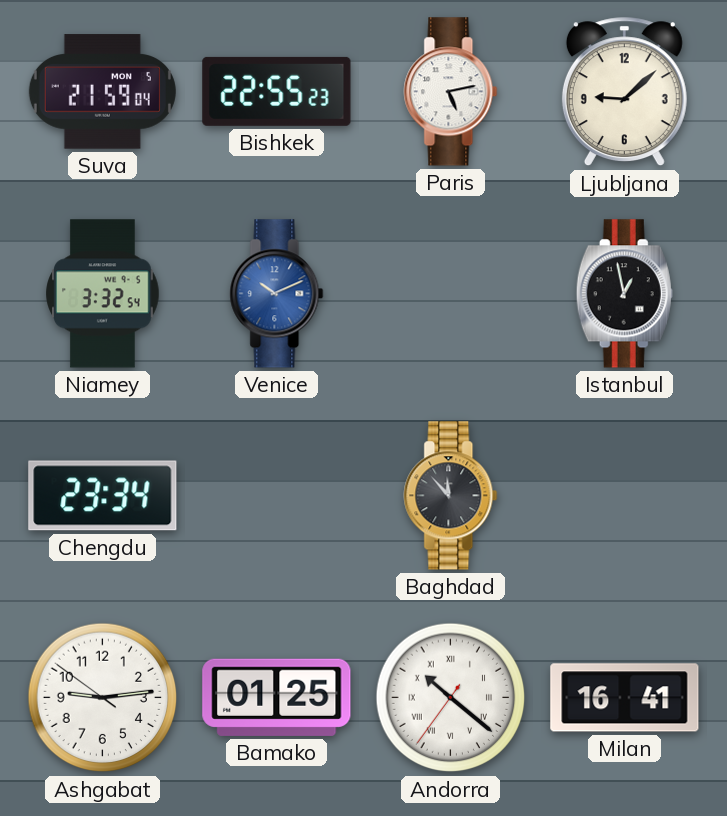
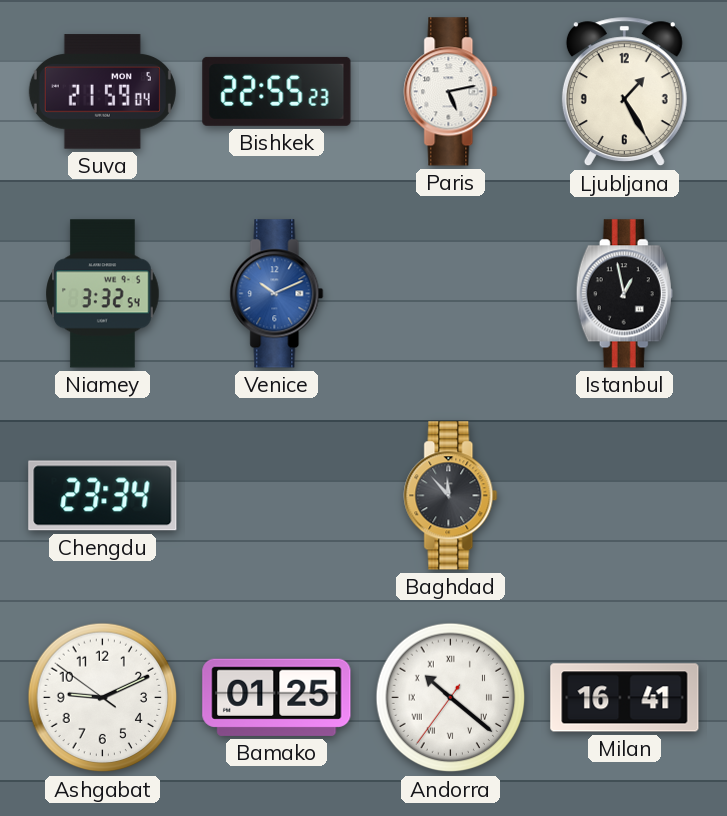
Ljubljana: 9:08 -> 1:25 (624, 92)
Ashgabat: 9:13 -> 9:10 (103, 698)
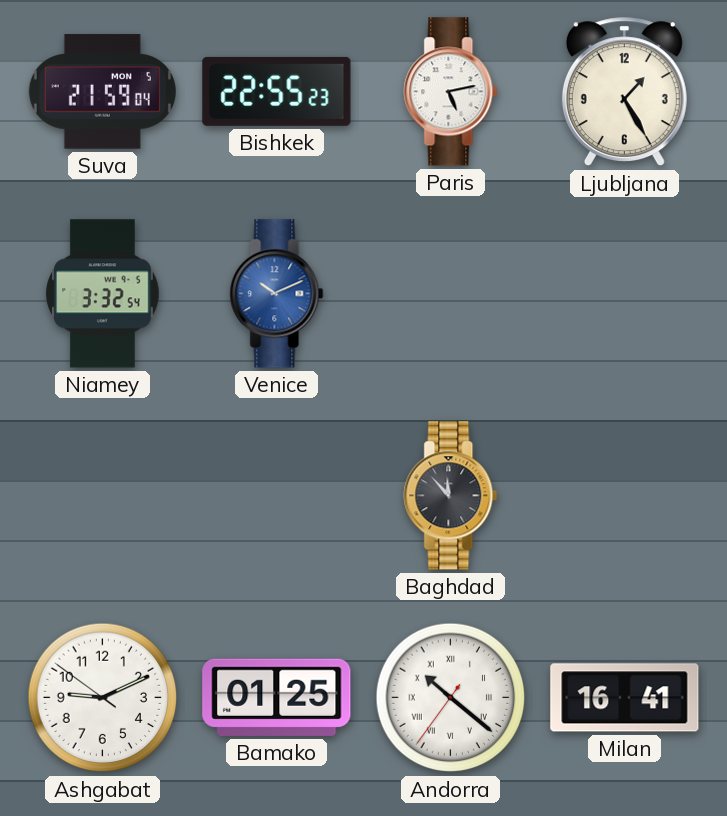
Istanbul: 12:58 -> none (624, 294)
Chengdu: 23:34 -> none (103, 496)
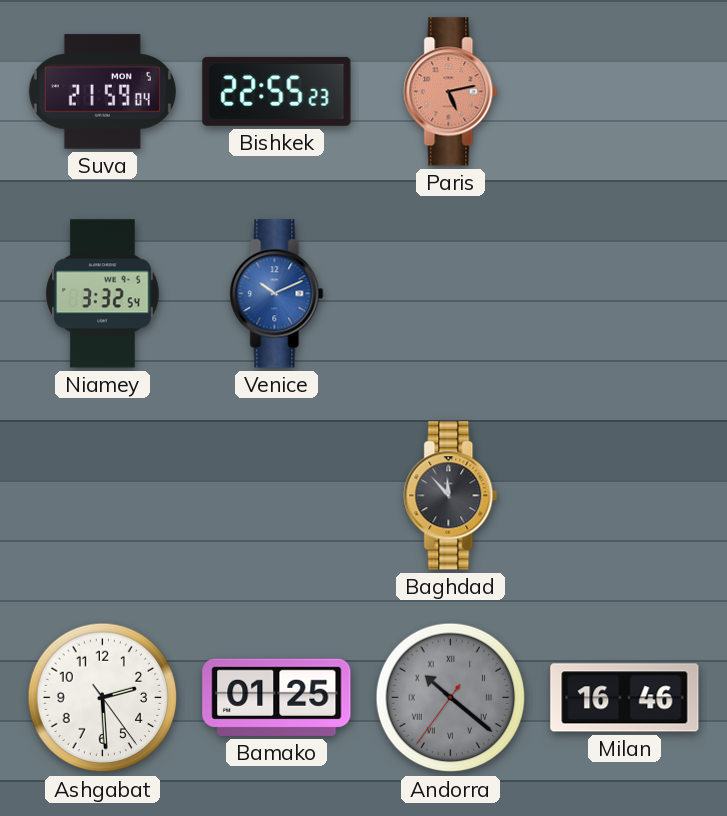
Paris dial: white -> salmon (451, 92)
Ljubljana: 1:25 -> none (624, 92)
Ashgabat: 9:10 -> 2:29 (103, 698)
Andorra dial: white -> grey (451, 698)
Milan: 16:41 -> 16:46 (625, 698)
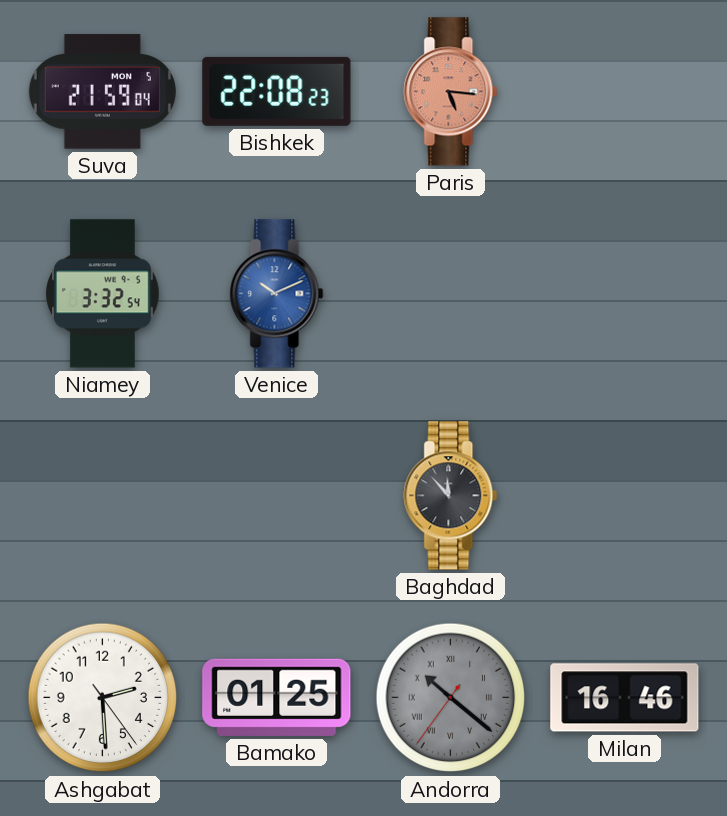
Bishkek: 22:55 -> 22:08 (277, 91)
Paris: 5:13 -> 5:16 (451, 92)
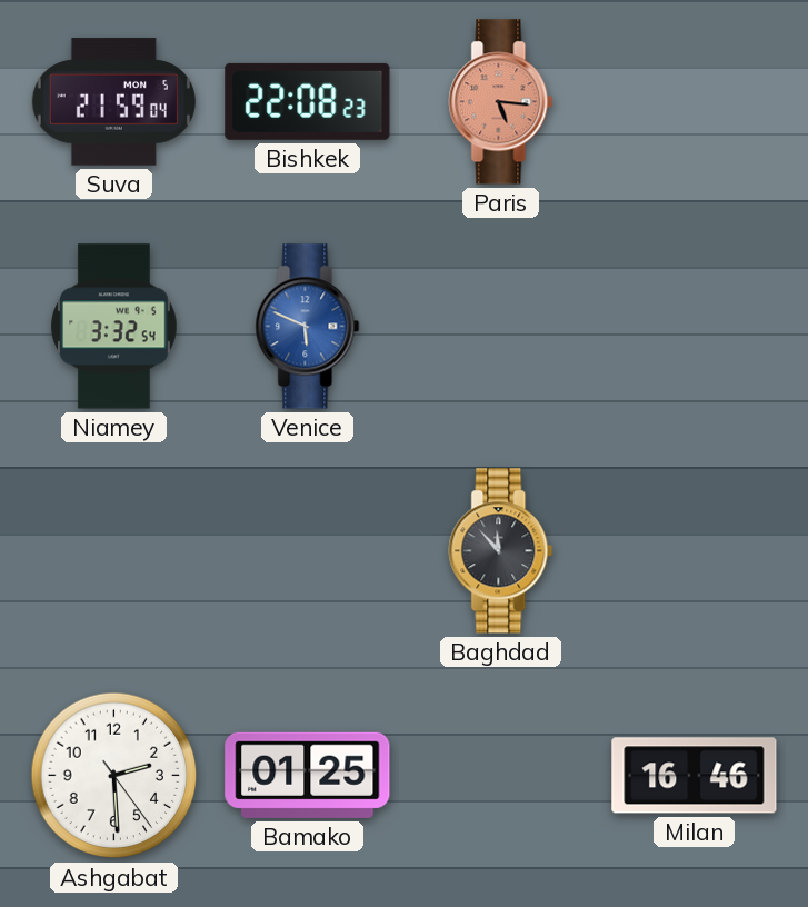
Venice: 10:11 -> 5:49 (308, 327)
Andorra: 10:21 -> none (451, 698)
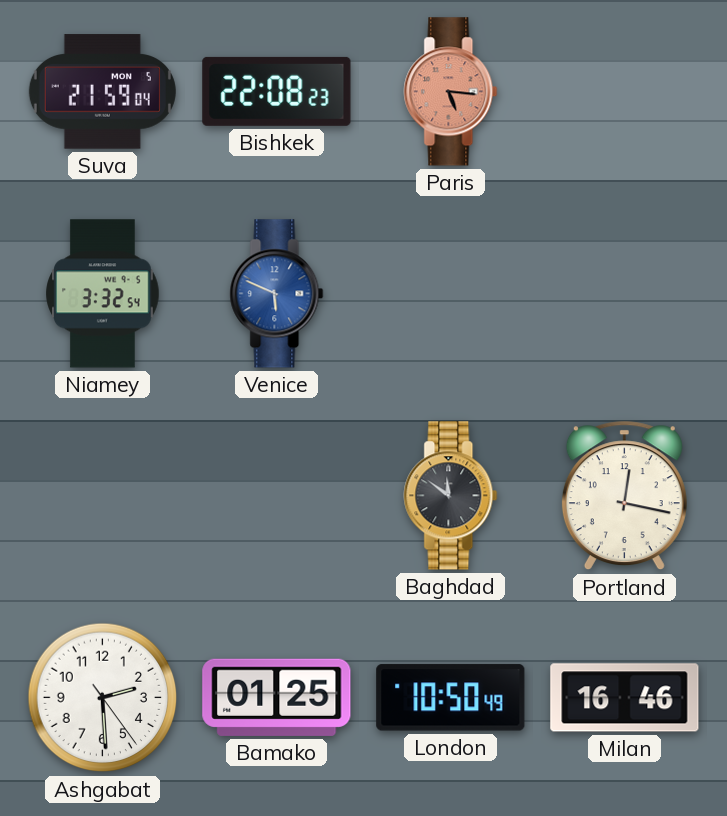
Baghdad: 11:53 -> 11:51 (451, 496)
Portland: none -> 12:17 (624, 496)
London: none -> 10:50 (451, 698)
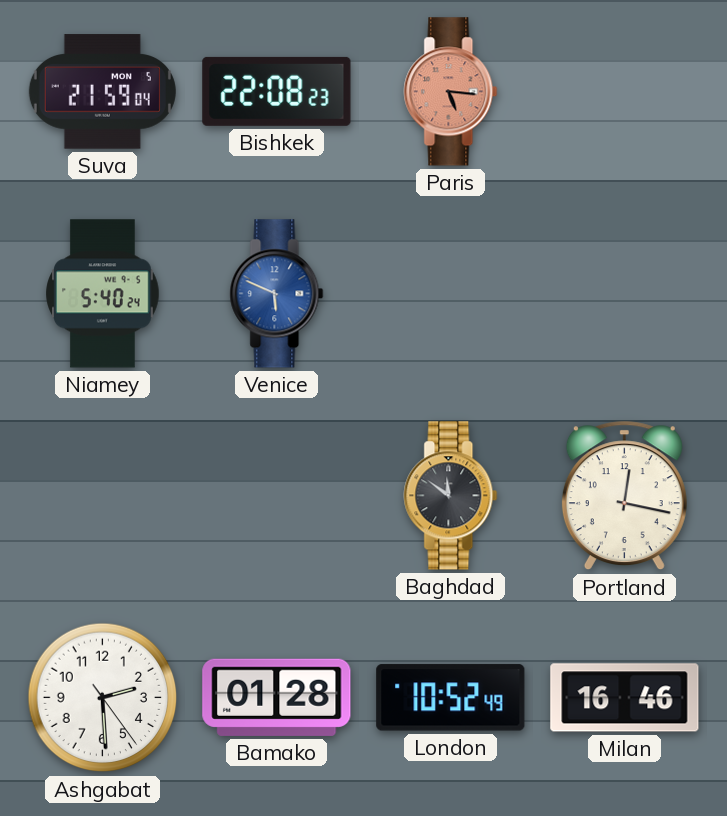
Niamey: 3:32 -> 5:40 (103, 294)
Bamako: 01:25 -> 01:28 (277, 697)
London: 10:50 -> 10:52 (451, 698)
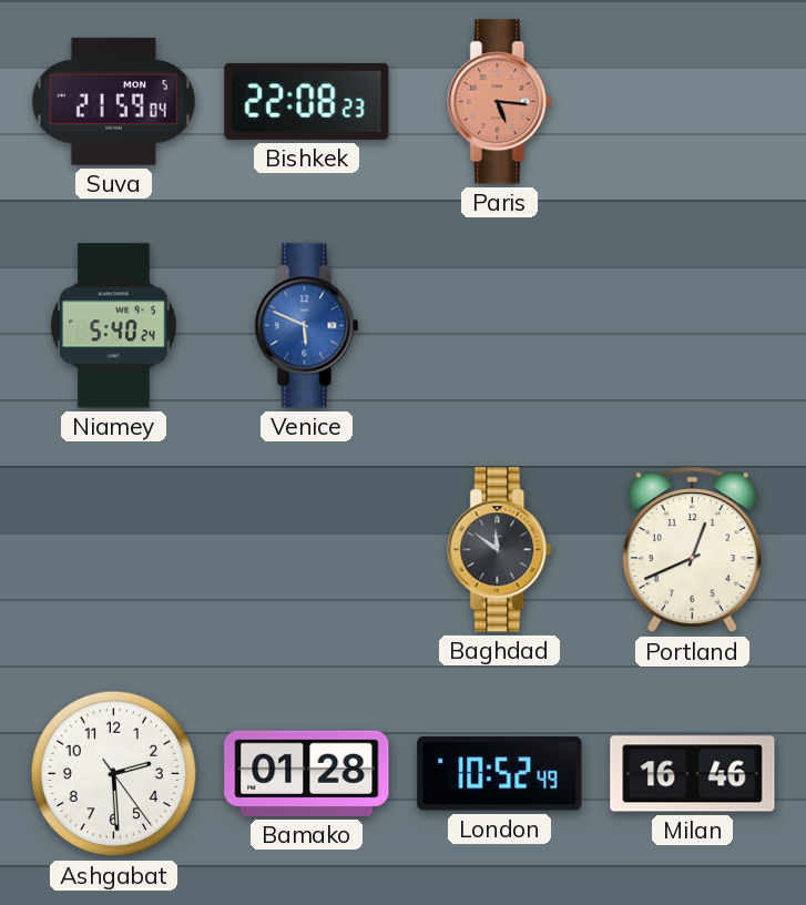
Portland: 12:17 -> 12:41 (692, 550)
